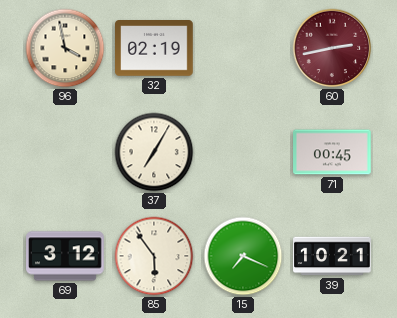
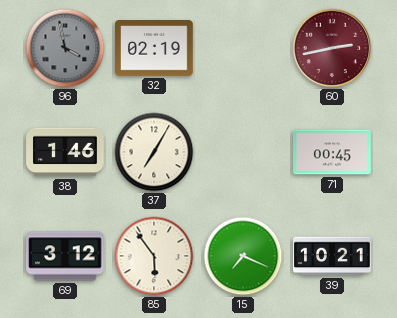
96 dial: cream -> grey (65, 48)
38: none -> 1:46 (65, 152)
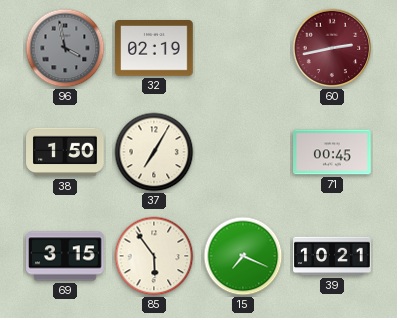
38: 1:46 -> 1:50 (65, 152)
69: 3:12 -> 3:15 (65, 256)
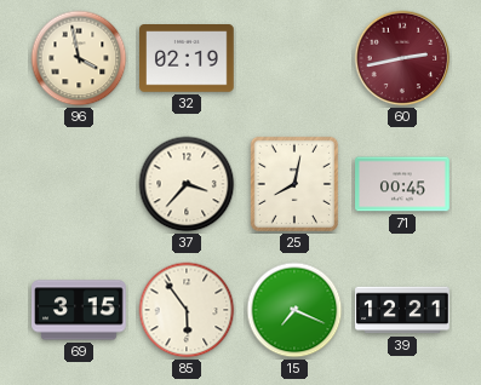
96 dial: grey -> cream (79, 58)
38: 1:50 -> none (65, 152)
37: 7:05 -> 3:37 (187, 184)
25: none -> 8:02 (294, 184)
39: 10:21 -> 12:21 (402, 310)
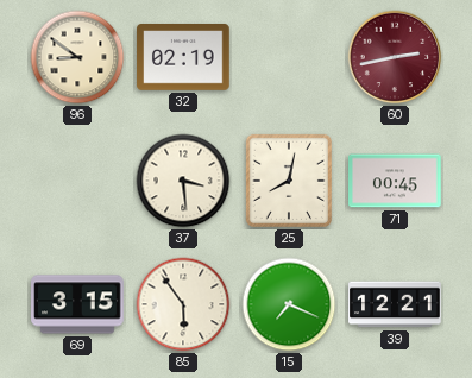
96: 3:58 -> 8:51 (77, 57)
37: 3:37 -> 3:29 (183, 181)
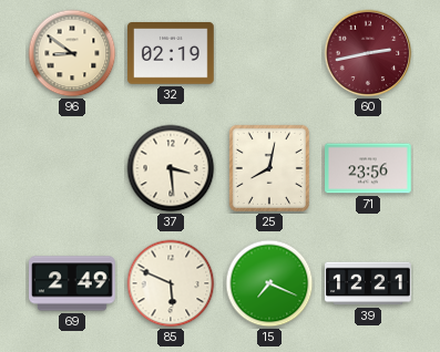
71: 00:45 -> 23:56 (368, 168)
69: 3:15 -> 2:49 (72, 283)
85: 5:54 -> 5:49 (171, 283)
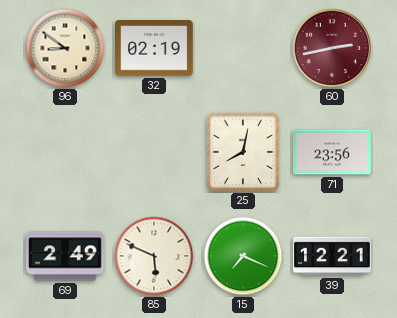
37: 3:29 -> none (171, 168)
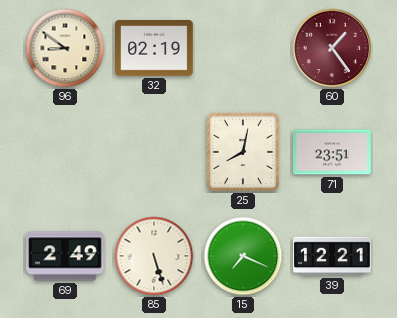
60: 2:43 -> 1:24 (332, 48)
71: 23:56 -> 23:51 (332, 152)
85: 5:49 -> 5:27 (154, 256)
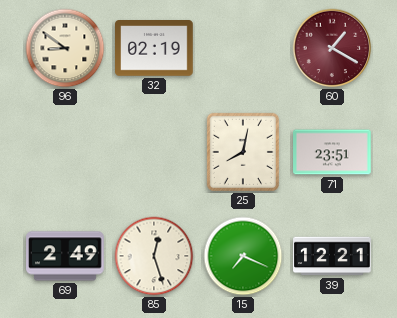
60: 1:24 -> 1:20 (332, 48)
85: 5:27 -> 12:27 (154, 256)
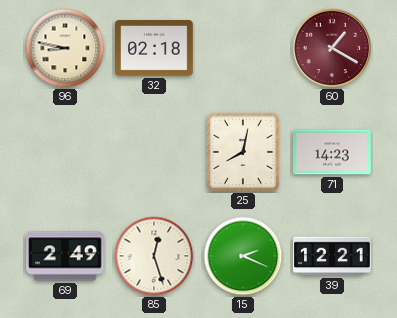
96: 8:51 -> 8:47 (65, 48)
32: 02:19 -> 02:18 (154, 48)
71: 23:51 -> 14:23 (332, 152)
15: 7:19 -> 2:19 (243, 256)
